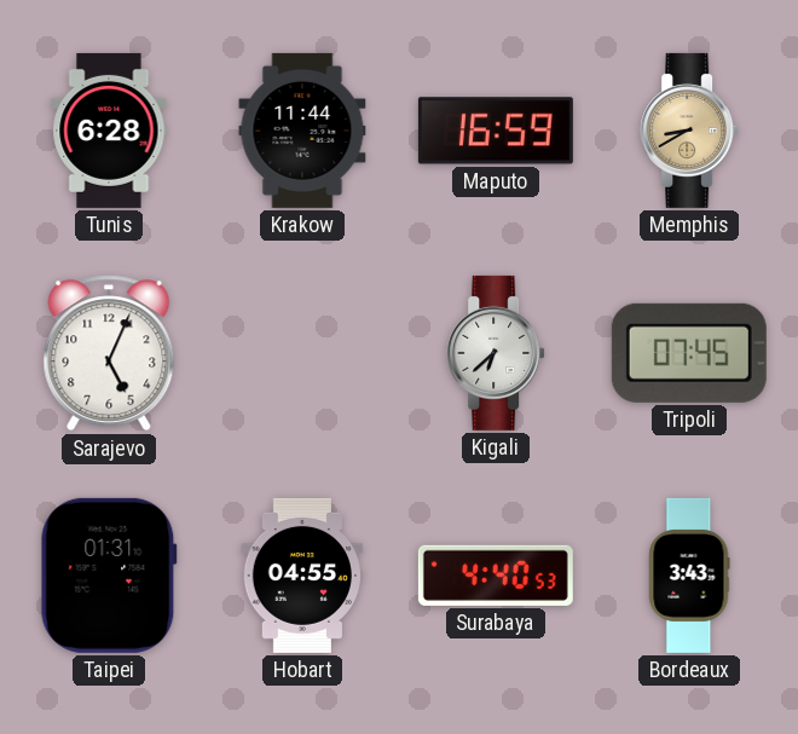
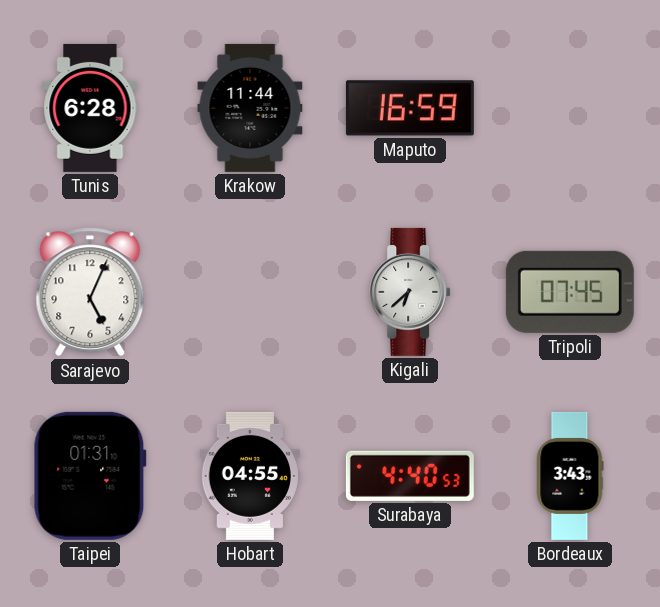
Memphis: 8:40 -> none (689, 131)
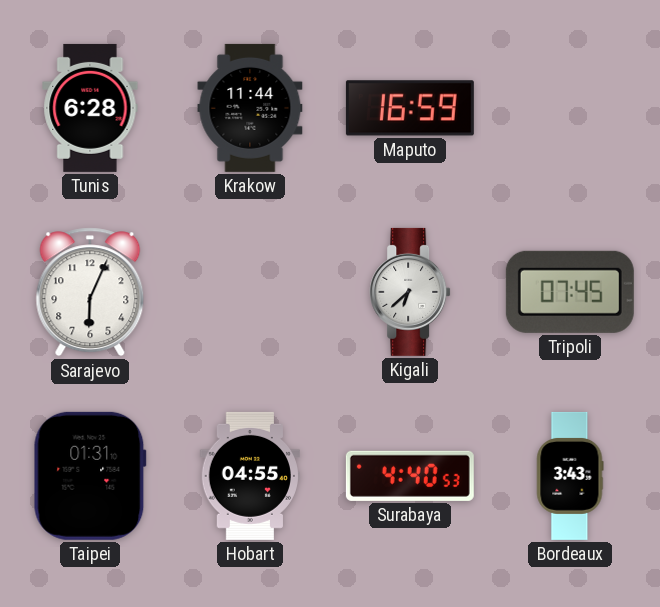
Sarajevo: 5:04 -> 6:04 (90, 292)
